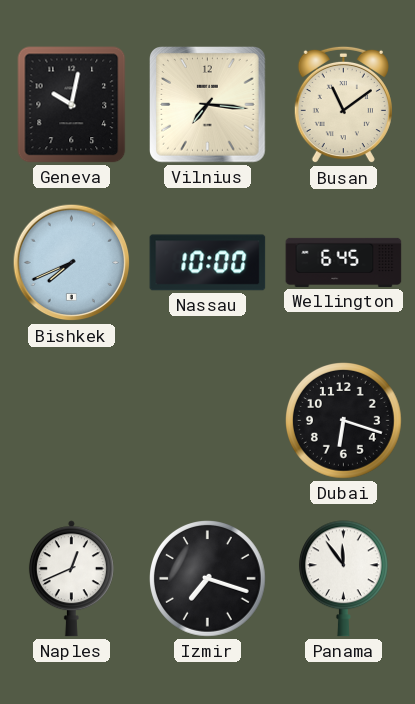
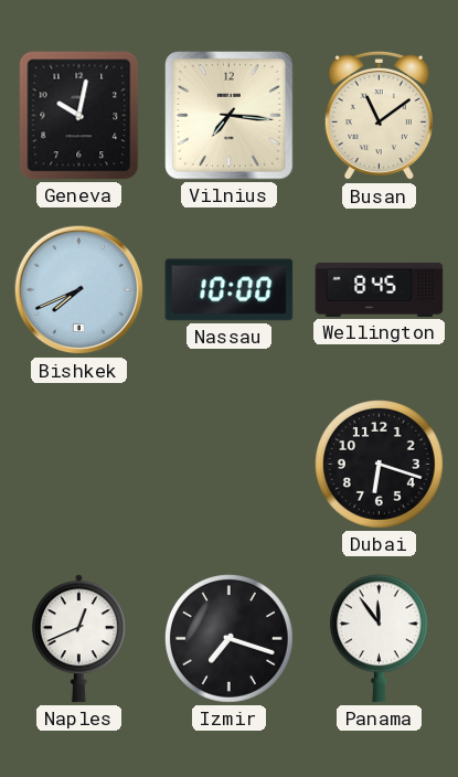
Wellington: 6:45 -> 8:45 (380, 289)
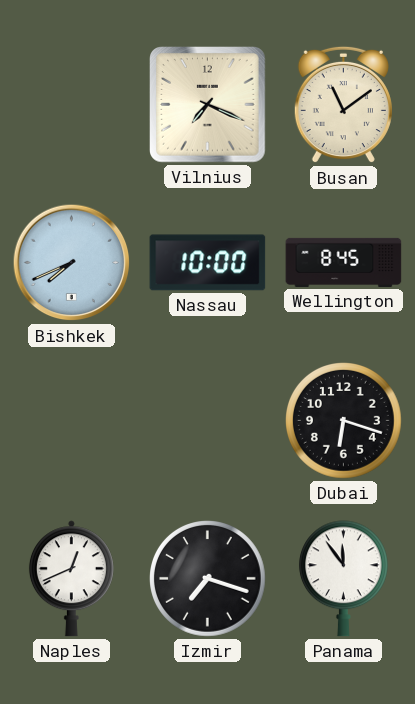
Geneva: 10:02 -> none (79, 116)
Vilnius: 7:16 -> 7:19 (208, 105)
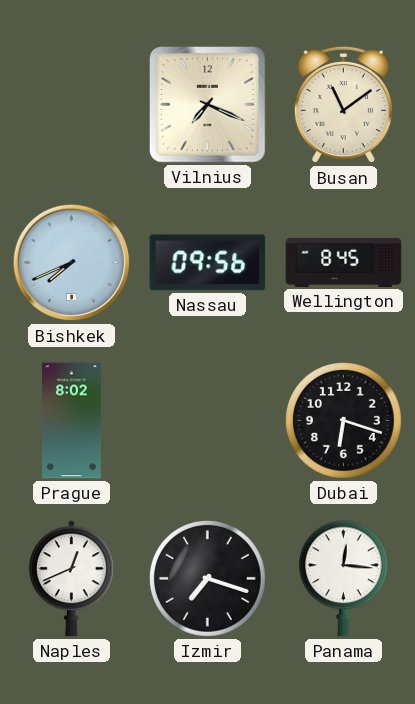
Nassau: 10:00 -> 09:56 (208, 263)
Prague: none -> 8:02 (71, 421)
Panama: 11:54 -> 12:16 (343, 579)
